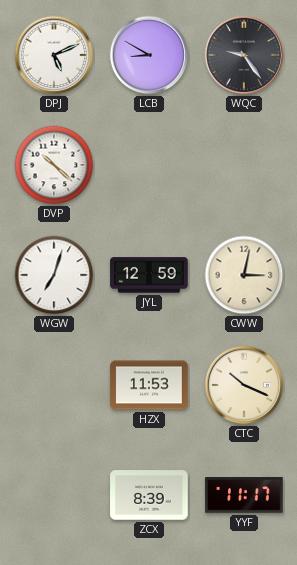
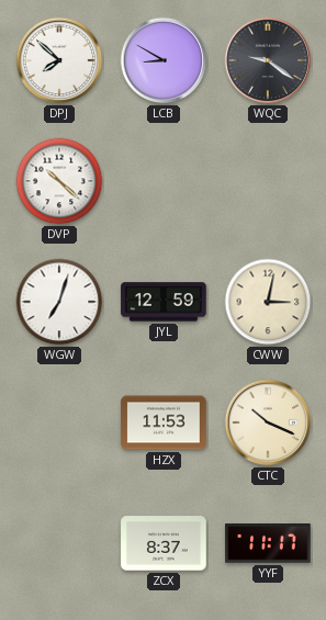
DPJ: 5:11 -> 7:52 (59, 60)
WQC: 9:24 -> 9:21 (268, 60)
ZCX: 8:39 -> 8:37 (164, 543)
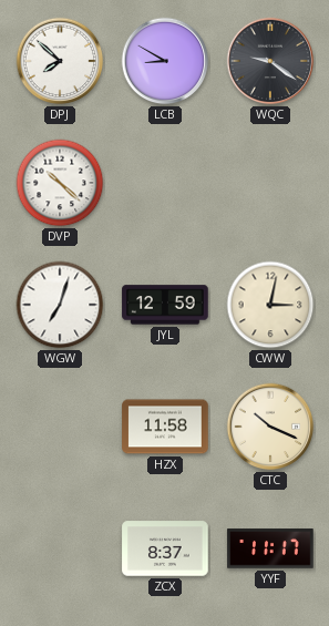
HZX: 11:53 -> 11:58 (165, 427)
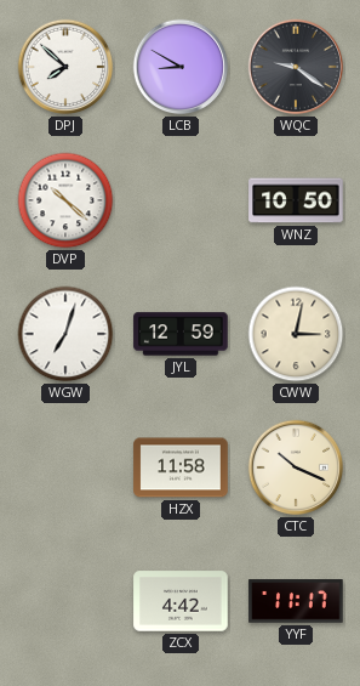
WNZ: none -> 10:50 (296, 200)
ZCX: 8:37 -> 4:42 (181, 601)
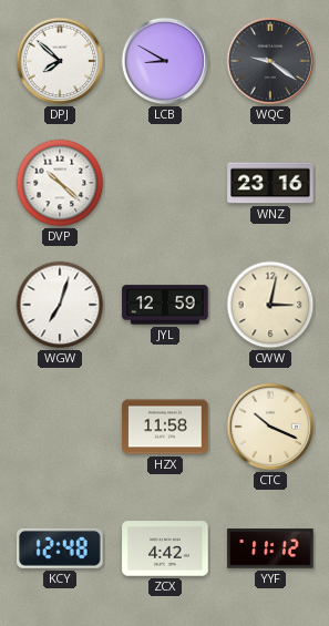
WNZ: 10:50 -> 23:16 (270, 183)
KCY: none -> 12:48 (61, 548)
YYF: 11:17 -> 11:12 (270, 548)
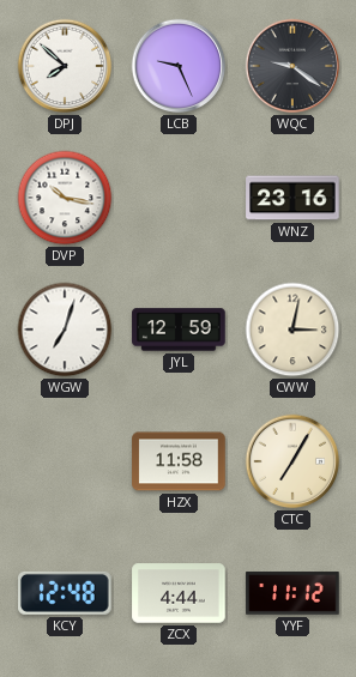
LCB: 8:50 -> 9:26 (179, 66)
DVP: 10:22 -> 10:17 (65, 198)
CTC: 10:19 -> 7:05 (292, 461)
ZCX: 4:42 -> 4:44 (179, 593)
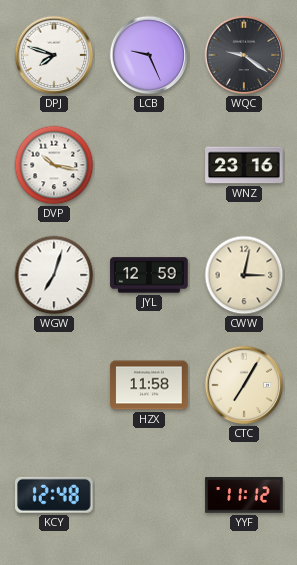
DPJ: 7:52 -> 7:48 (54, 55)
ZCX: 4:44 -> none (179, 593)
